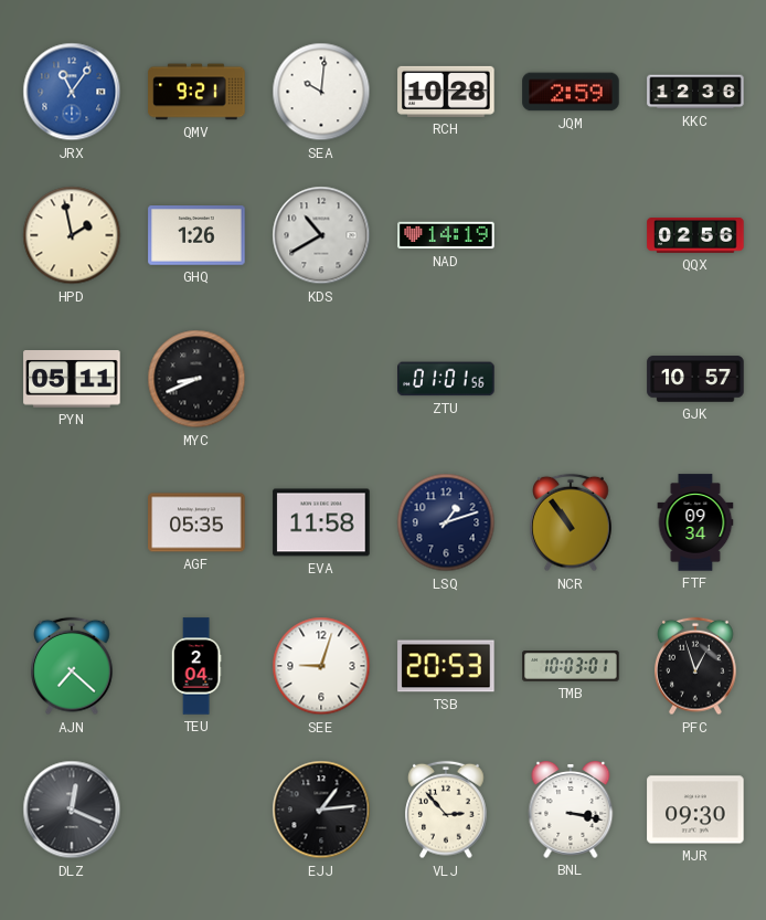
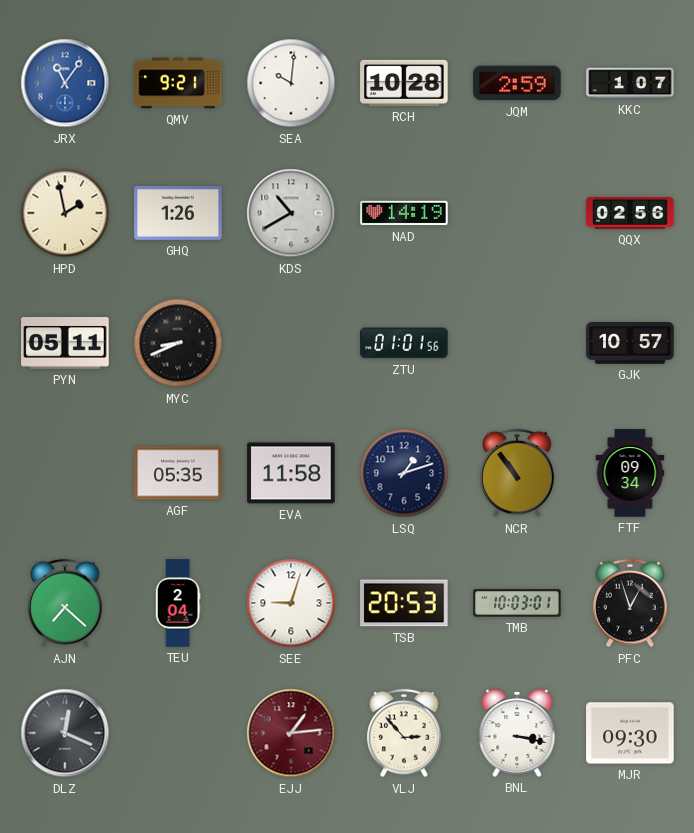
KKC: 12:36 -> 1:07 (630, 83)
EJJ dial: black -> burgundy (291, 733)
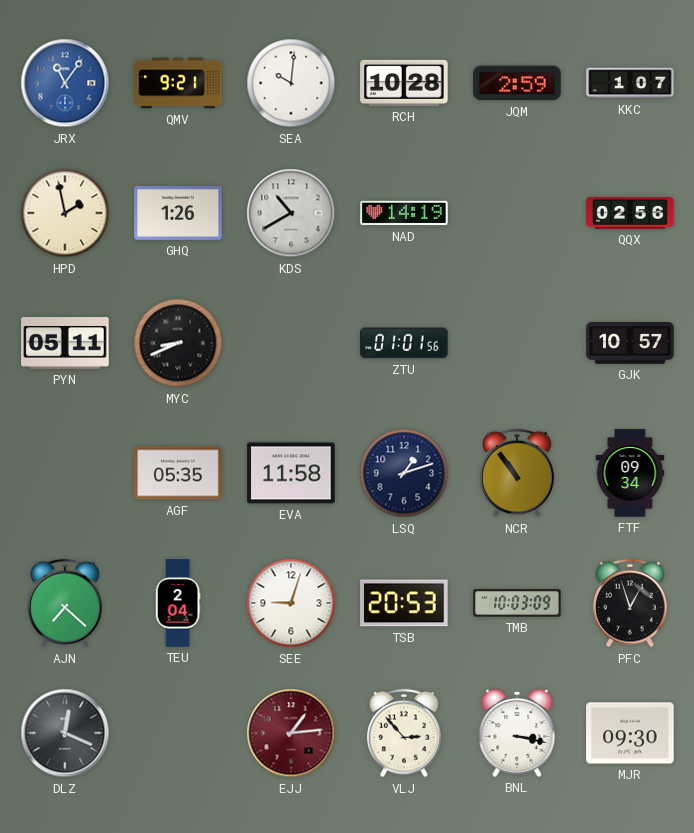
TMB: 10:03:01 -> 10:03:09 (517, 603)
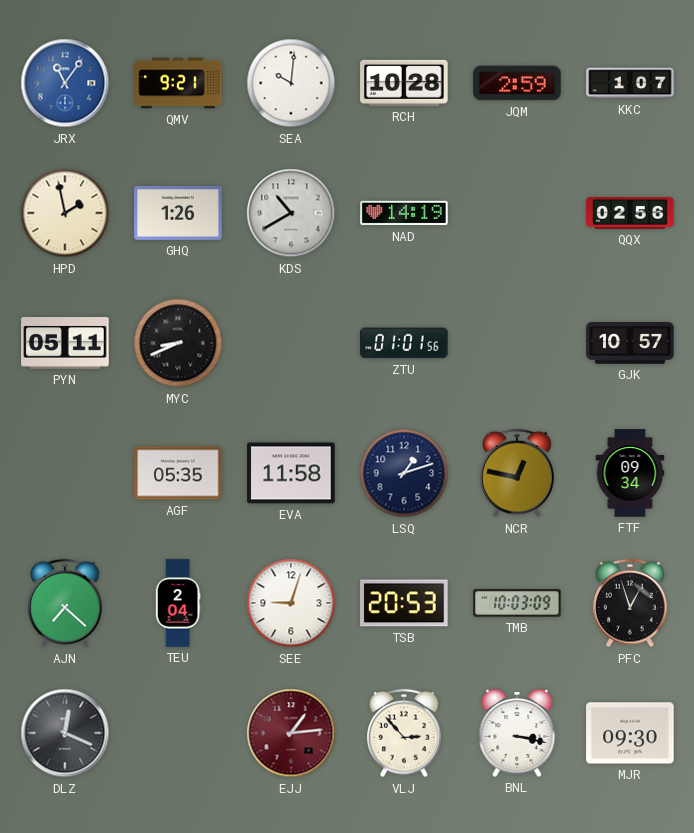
NCR: 10:54 -> 12:47 (517, 473)
